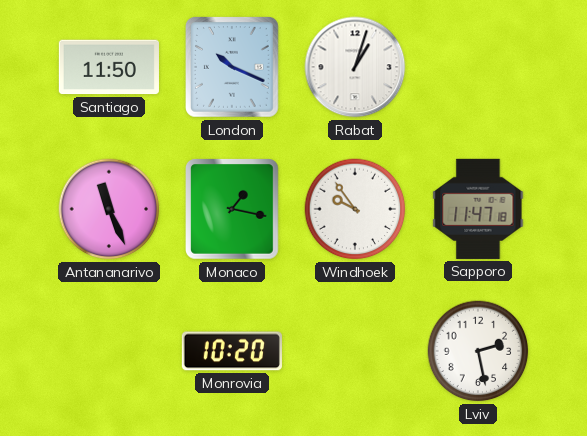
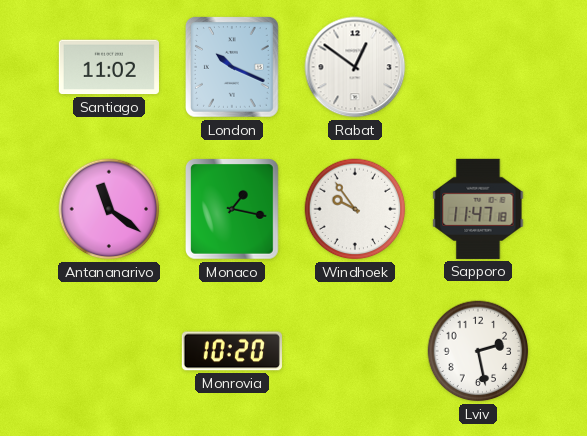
Santiago: 11:50 -> 11:02 (109, 67)
Rabat: 1:03 -> 12:51 (355, 67)
Antananarivo: 11:26 -> 11:21 (109, 209)
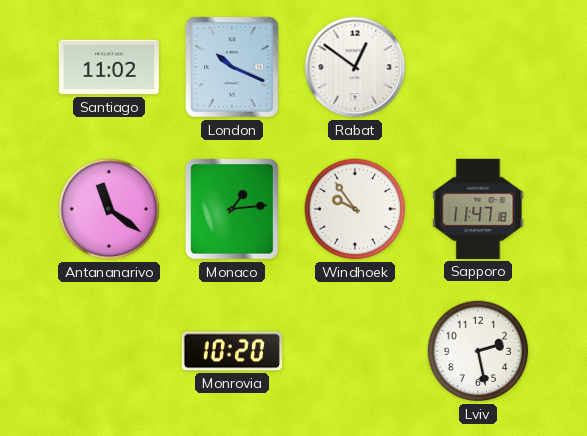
Monaco: 1:17 -> 1:14 (233, 210)
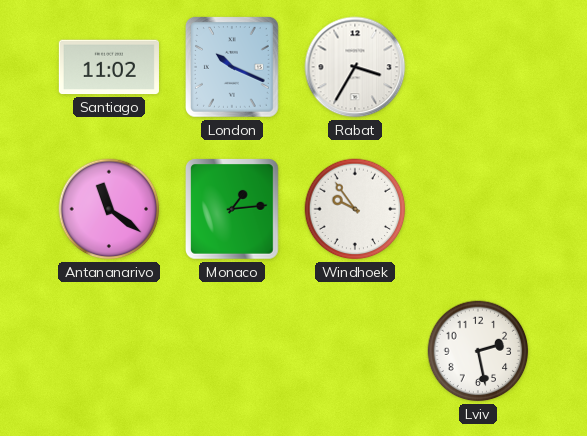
Rabat: 12:51 -> 3:35 (355, 67)
Sapporo: 11:47 -> none (478, 209)
Monrovia: 10:20 -> none (232, 351)
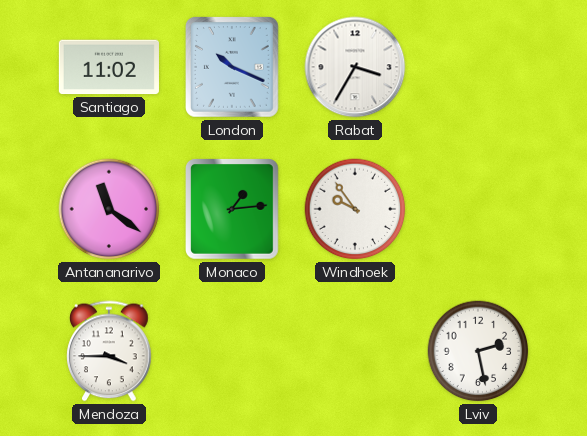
Mendoza: none -> 3:45 (109, 351)
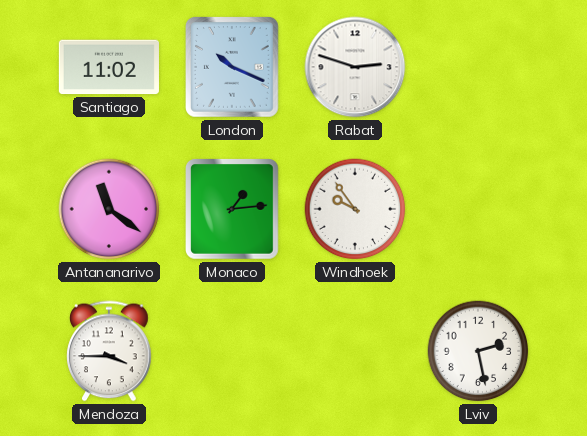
Rabat: 3:35 -> 2:48 (355, 67)
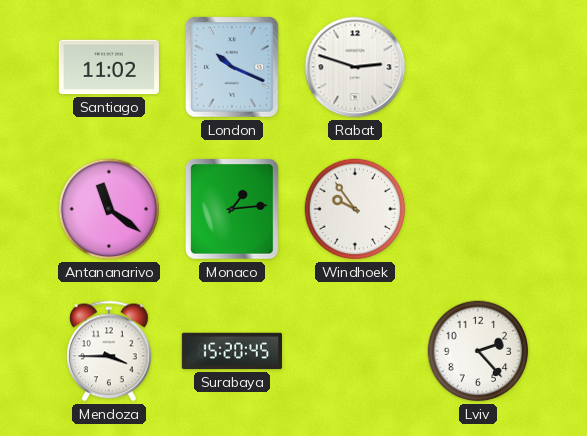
Surabaya: none -> 15:20 (232, 351)
Lviv: 2:28 -> 2:23 (478, 351)
